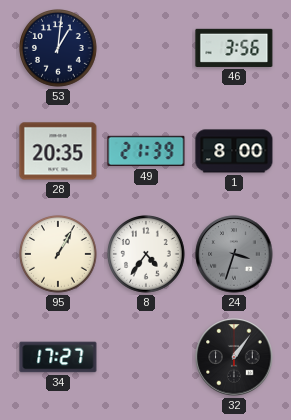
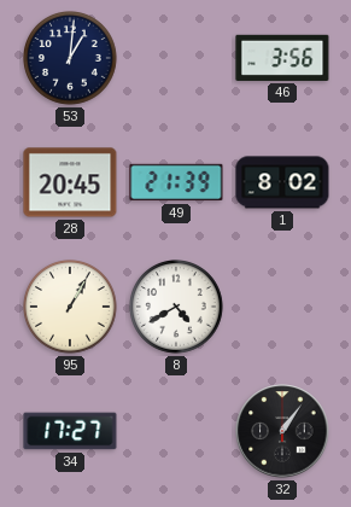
28: 20:35 -> 20:45 (70, 182)
1: 8:00 -> 8:02 (282, 182)
8: 4:36 -> 4:40 (177, 308)
24: 3:33 -> none (234, 254)
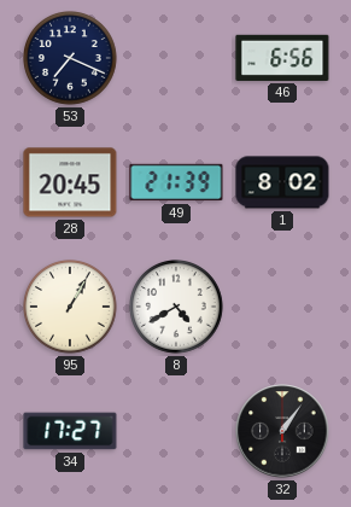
53: 1:01 -> 7:19 (71, 59)
46: 3:56 -> 6:56 (282, 58)
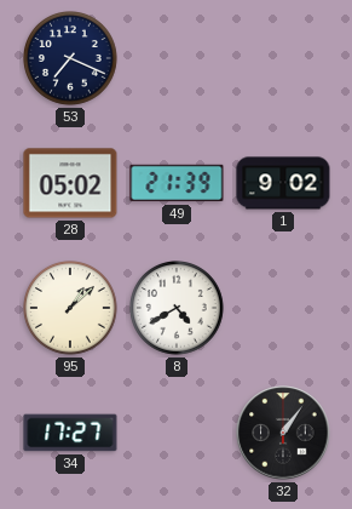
46: 6:56 -> none (282, 58)
28: 20:45 -> 05:02 (70, 183)
1: 8:02 -> 9:02 (283, 183)
95: 1:05 -> 1:08 (71, 309)
